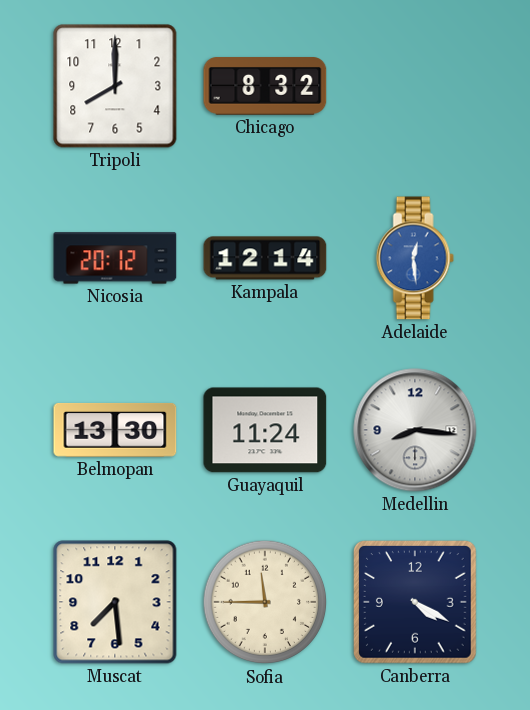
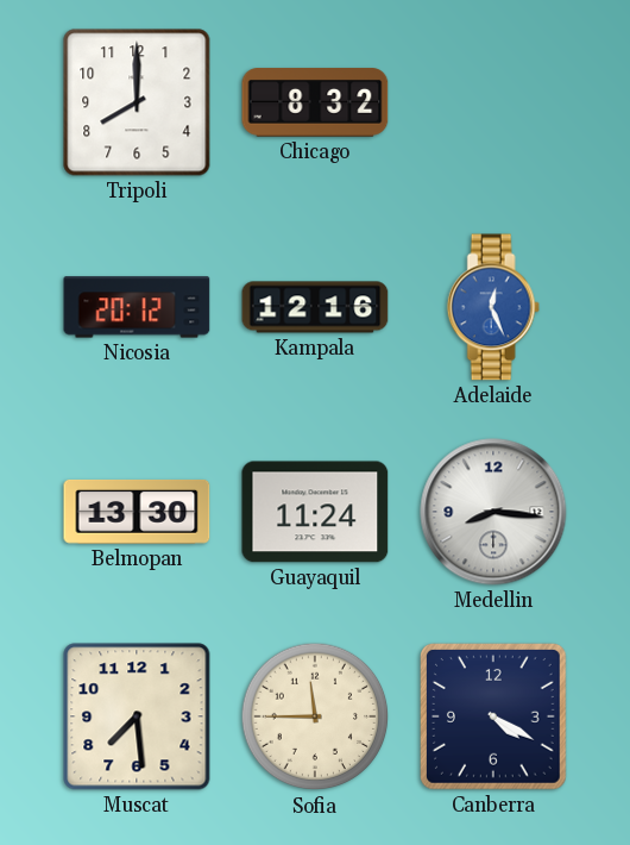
Kampala: 12:14 -> 12:16 (315, 307)
Adelaide: 12:29 -> 12:26 (493, 307)
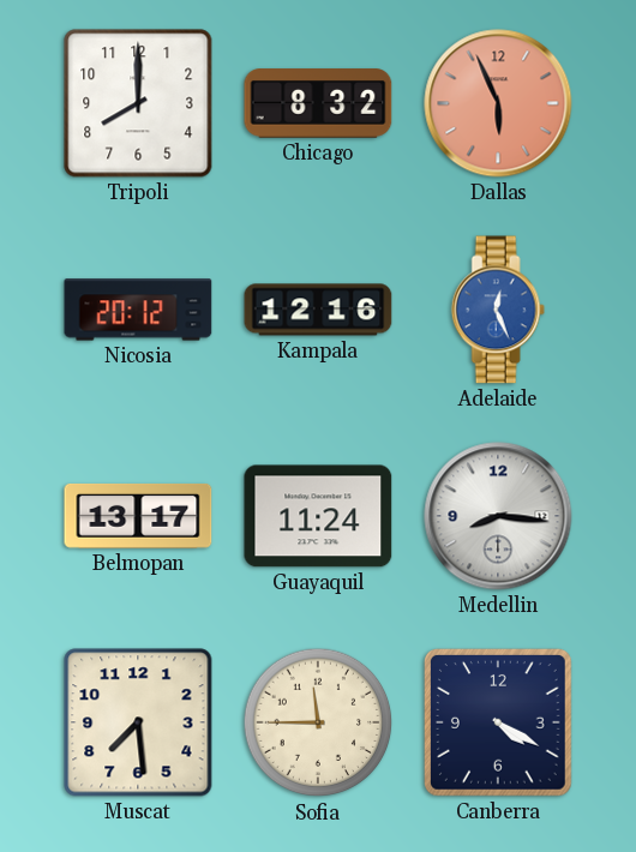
Dallas: none -> 5:56 (498, 103)
Belmopan: 13:30 -> 13:17 (138, 516)
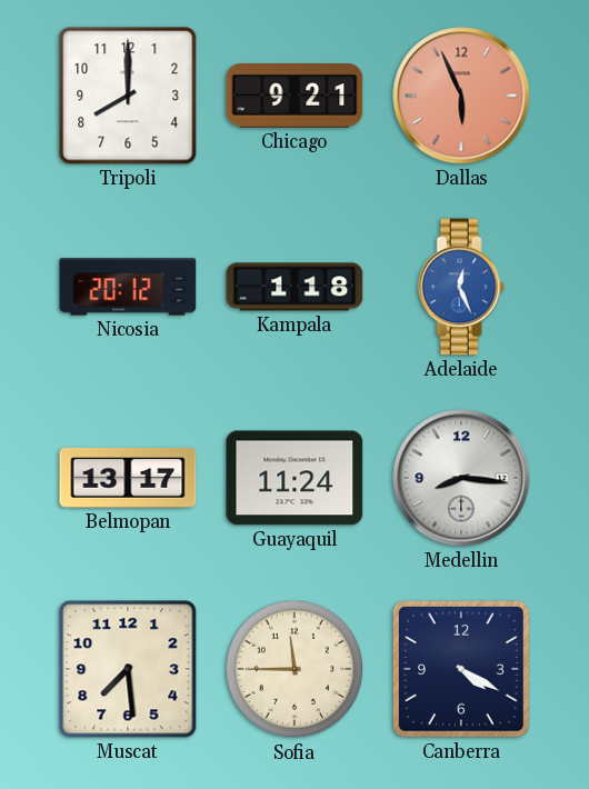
Chicago: 8:32 -> 9:21 (294, 96)
Kampala: 12:16 -> 1:18 (294, 287)
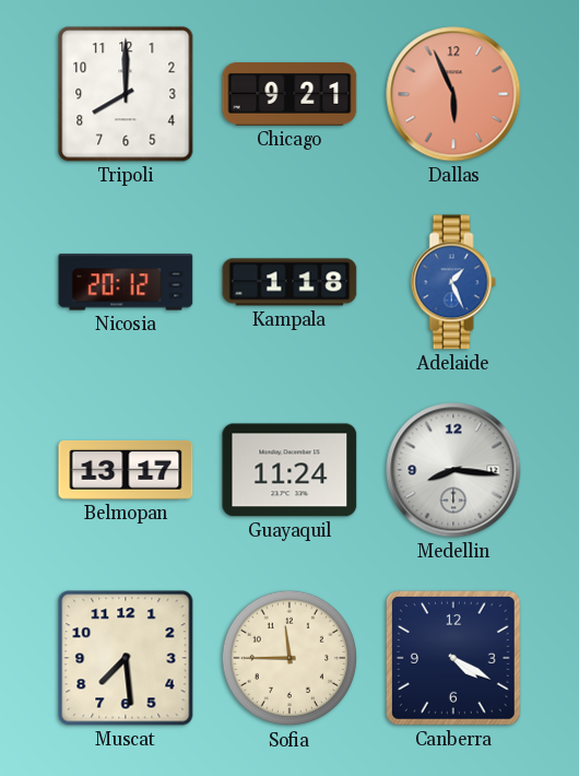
Adelaide: 12:26 -> 1:26 (453, 282)
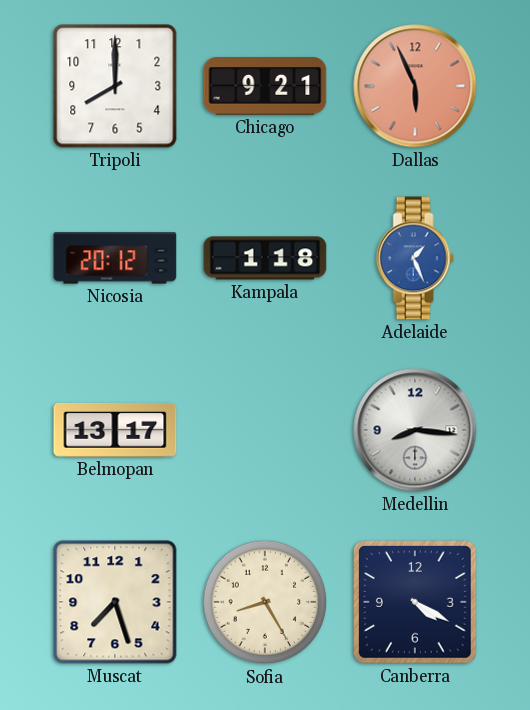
Guayaquil: 11:24 -> none (289, 470)
Muscat: 7:29 -> 7:27 (115, 602)
Sofia: 11:45 -> 8:25 (265, 602)
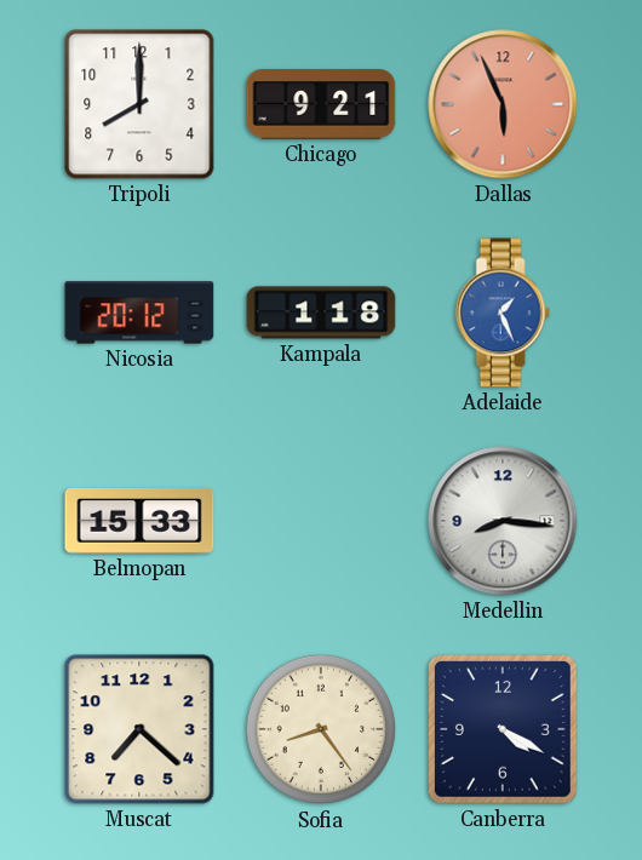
Belmopan: 13:17 -> 15:33 (139, 521)
Muscat: 7:27 -> 7:22 (139, 729)
Sofia: 8:25 -> 8:24 (321, 729)
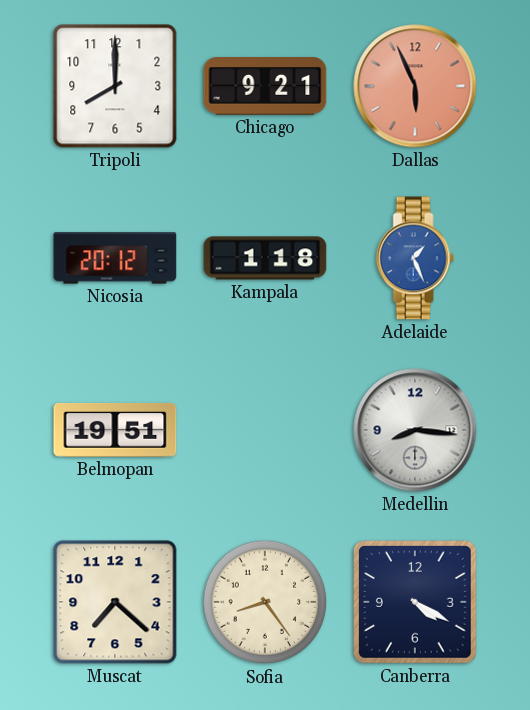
Belmopan: 15:33 -> 19:51 (115, 430)
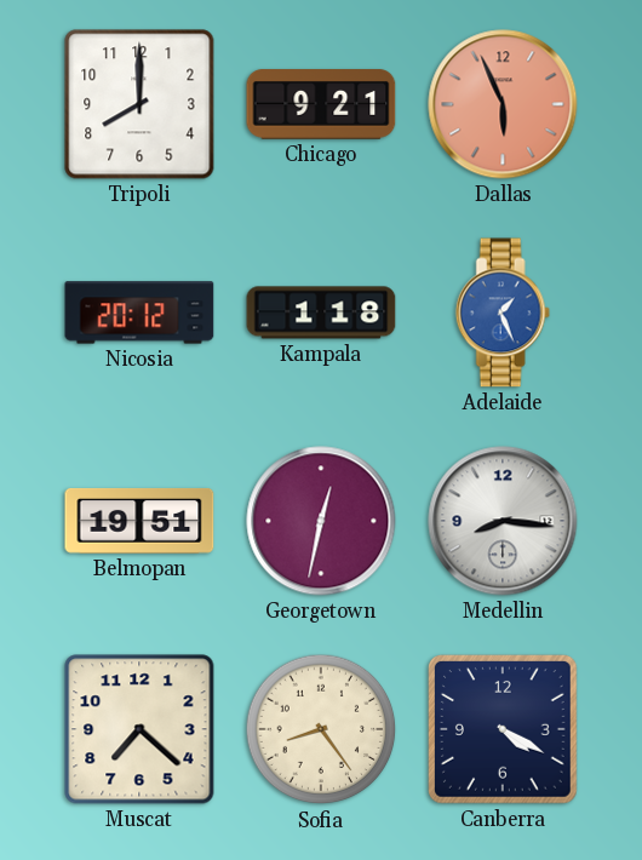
Georgetown: none -> 12:32 (321, 521)
